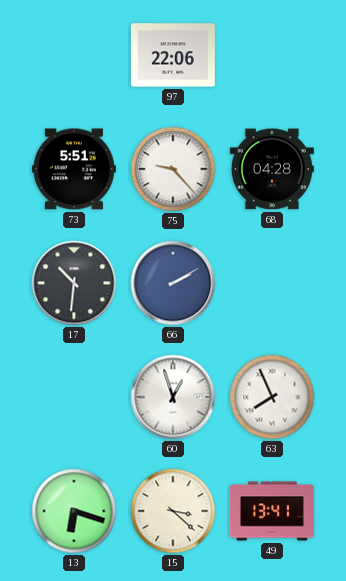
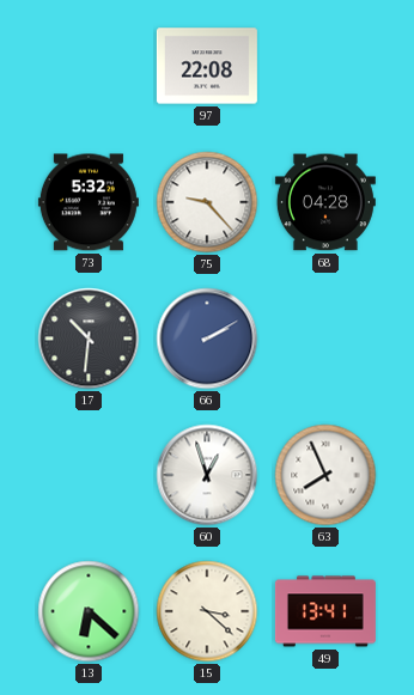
97: 22:06 -> 22:08 (207, 66)
73: 5:51 -> 5:32 (89, 202)
13: 6:18 -> 6:22 (89, 611)
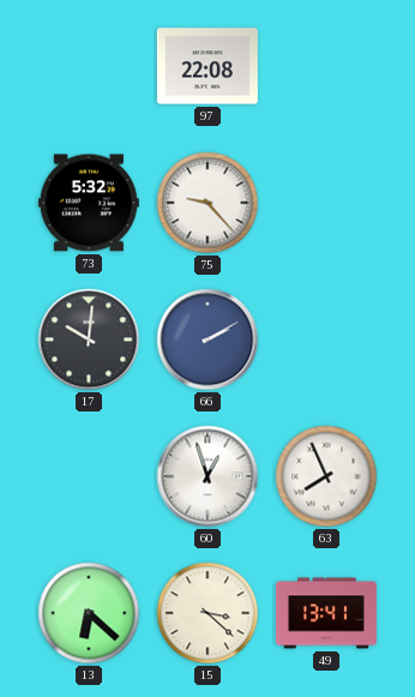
68: 04:28 -> none (325, 202)
17: 10:31 -> 10:01 (89, 340)
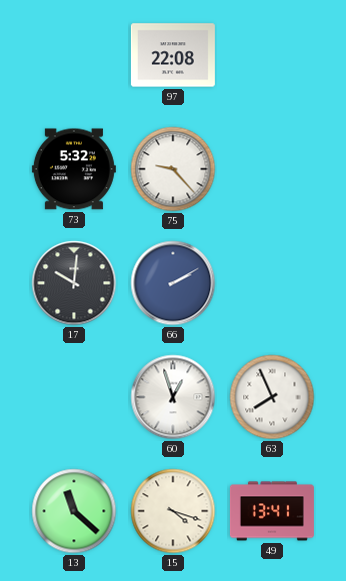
13: 6:22 -> 11:22 (74, 511)
15: 3:22 -> 4:18 (173, 511)
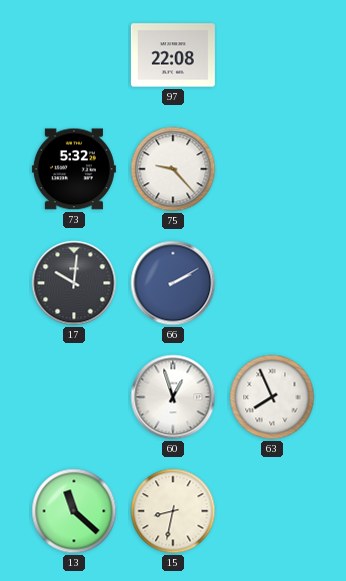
15: 4:18 -> 8:32 (173, 511)
49: 13:41 -> none (272, 511)
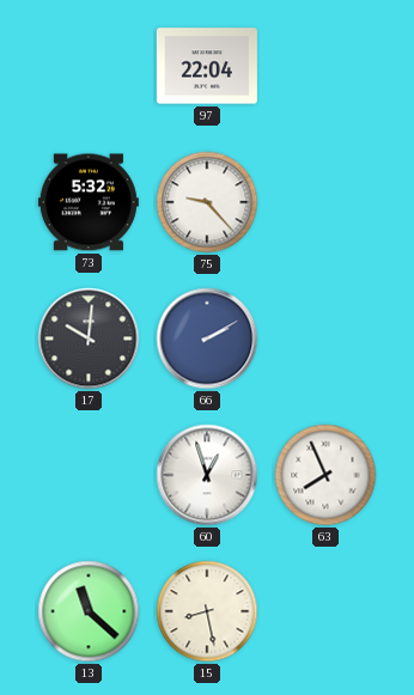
97: 22:08 -> 22:04 (207, 66)
15: 8:32 -> 8:28 (207, 611)
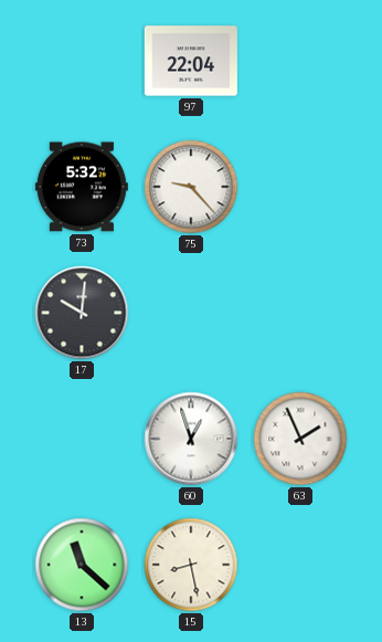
66: 2:10 -> none (207, 339)
63: 7:56 -> 1:56 (300, 439)
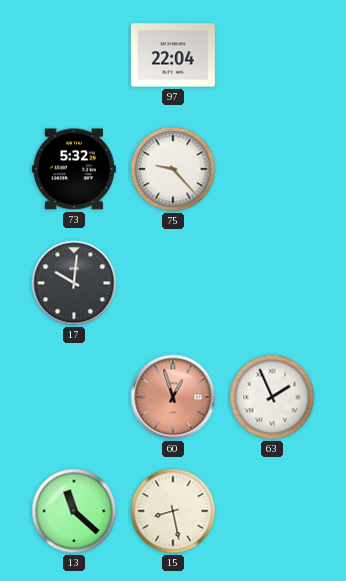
60 dial: white -> salmon (173, 397)
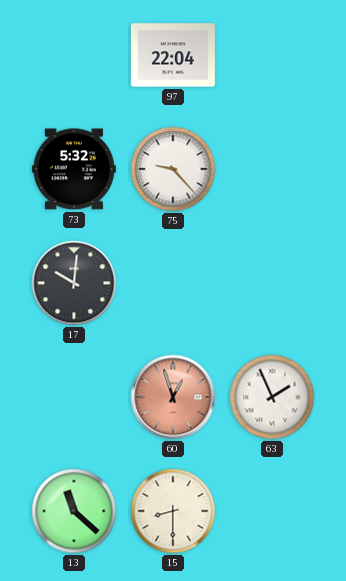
15: 8:28 -> 8:30 (173, 511)
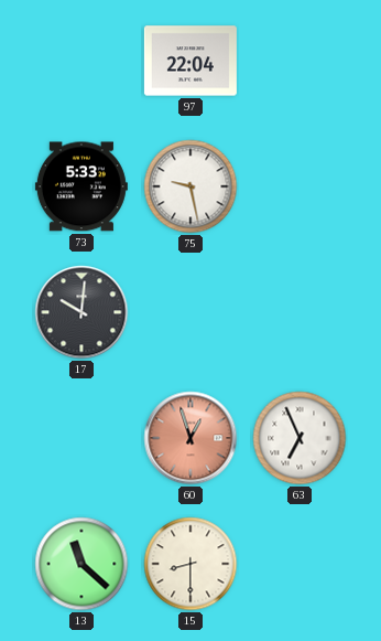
73: 5:32 -> 5:33 (81, 186)
75: 9:23 -> 9:28 (190, 186)
63: 1:56 -> 6:56 (300, 438)
